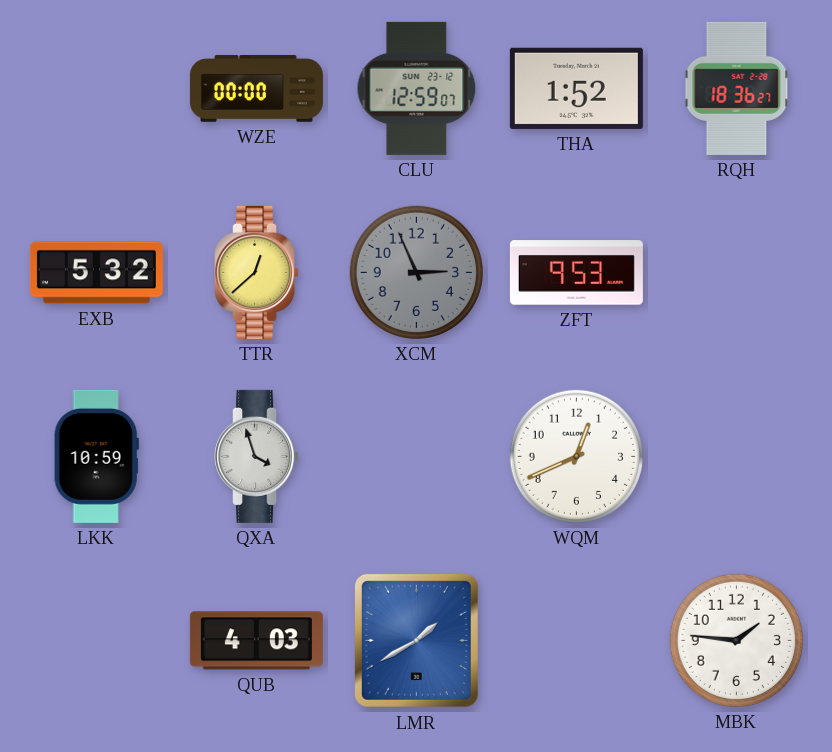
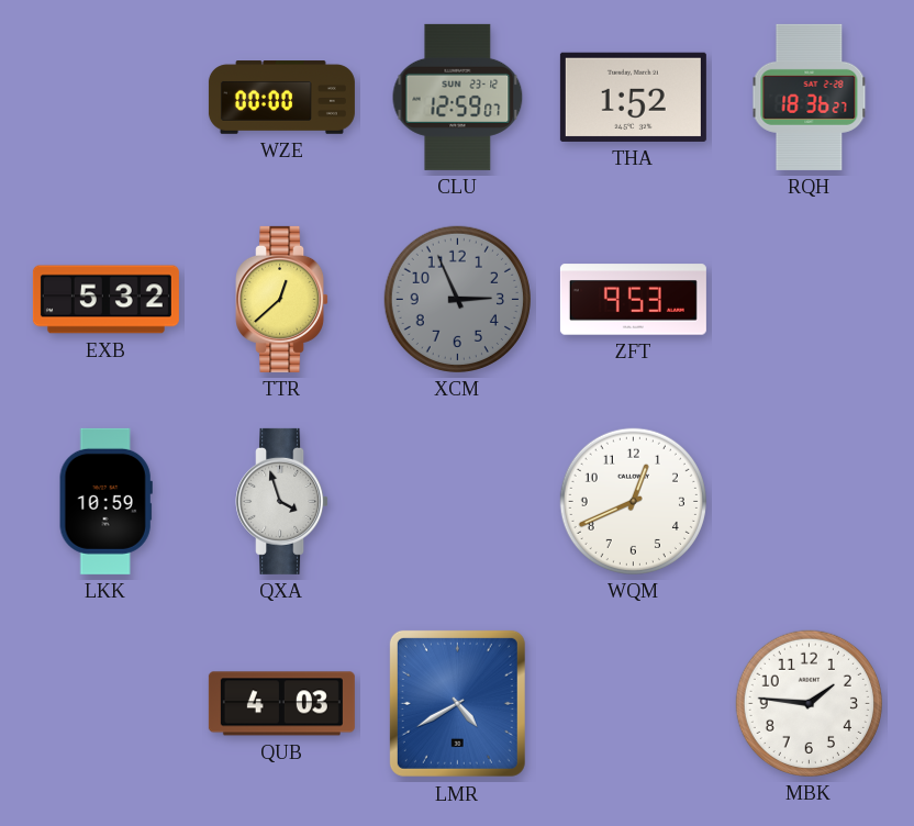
LMR: 1:40 -> 4:40 (457, 703)
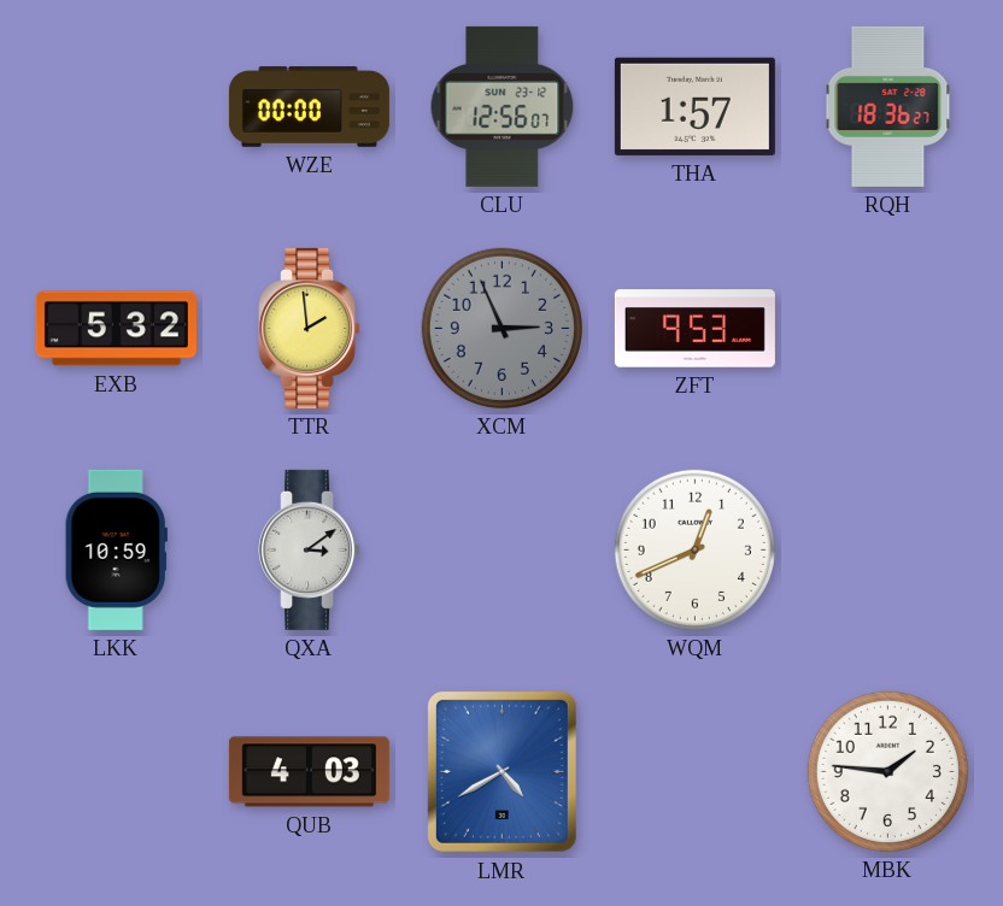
CLU: 12:59 -> 12:56 (503, 106)
THA: 1:52 -> 1:57 (694, 106)
TTR: 12:38 -> 1:59 (310, 328)
QXA: 3:57 -> 3:09 (310, 549)
